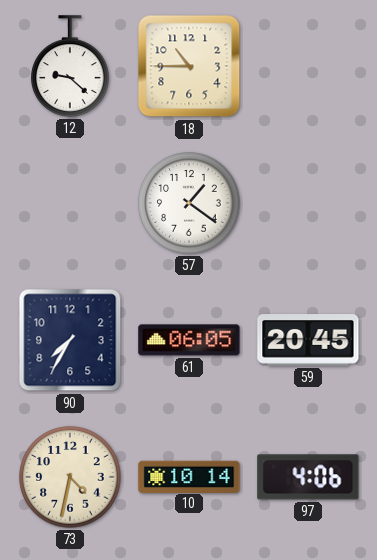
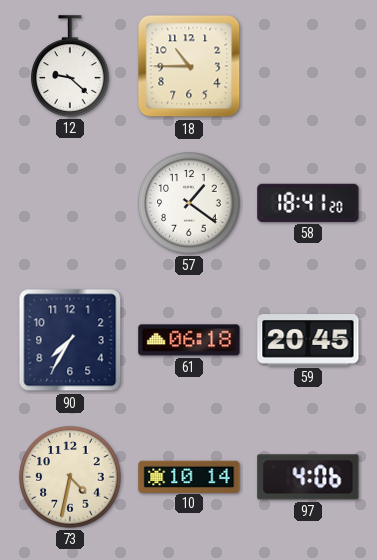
58: none -> 18:41 (308, 203)
61: 06:05 -> 06:18 (189, 340)
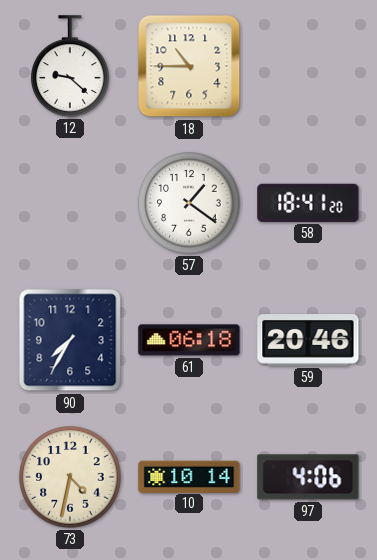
59: 20:45 -> 20:46 (308, 340)
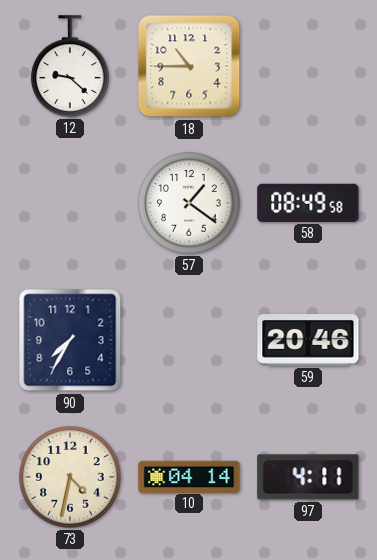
58: 18:41 -> 08:49 (308, 203)
61: 06:18 -> none (189, 340)
10: 10:14 -> 04:14 (189, 476)
97: 4:06 -> 4:11 (308, 477)
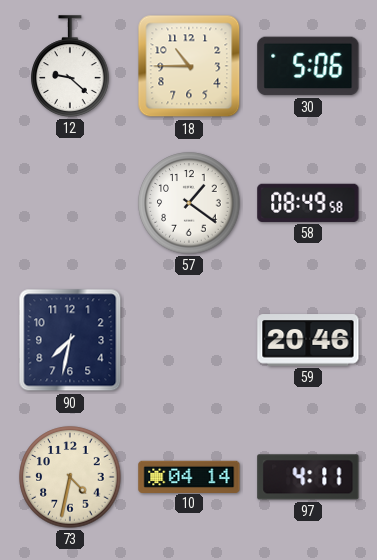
30: none -> 5:06 (308, 66)
90: 7:35 -> 7:32 (70, 340)
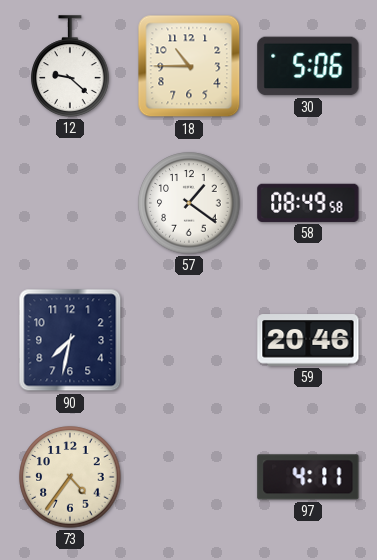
73: 4:32 -> 4:36 (70, 477)
10: 04:14 -> none (189, 476)
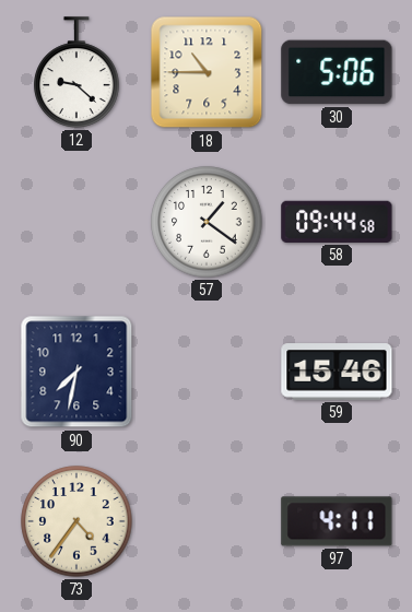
58: 08:49 -> 09:44 (337, 222)
59: 20:46 -> 15:46 (337, 372)
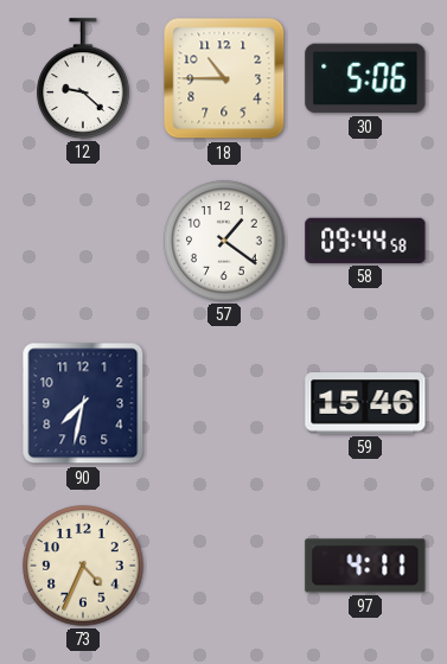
73: 4:36 -> 4:34 (83, 566)
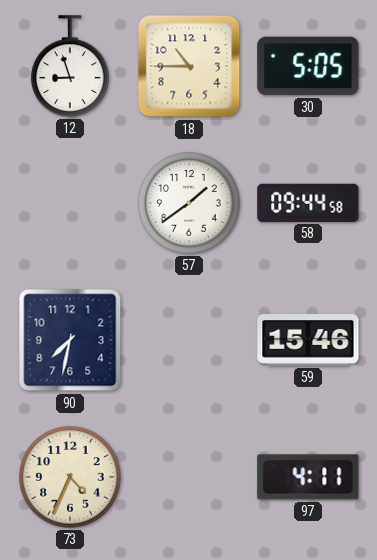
12: 9:22 -> 8:57 (70, 66)
30: 5:06 -> 5:05 (308, 66)
57: 1:21 -> 1:39 (189, 203)
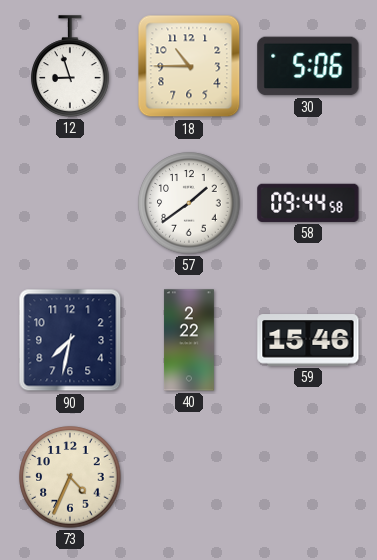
30: 5:05 -> 5:06 (308, 66)
40: none -> 2:22 (189, 340)
97: 4:11 -> none (308, 477)
